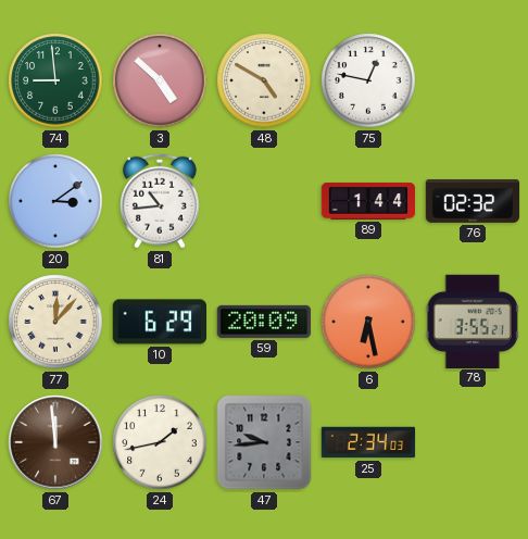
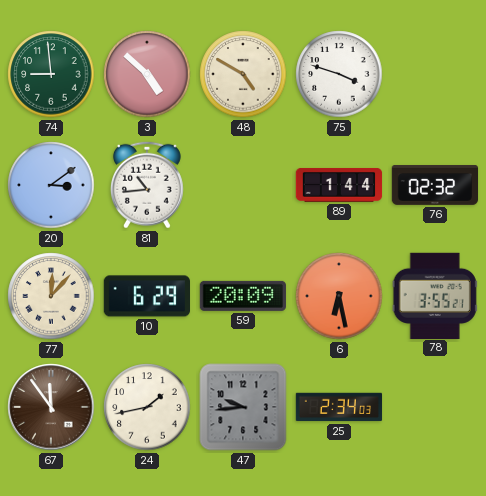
75: 12:47 -> 3:48 (339, 74)
67: 11:59 -> 11:54 (51, 407)
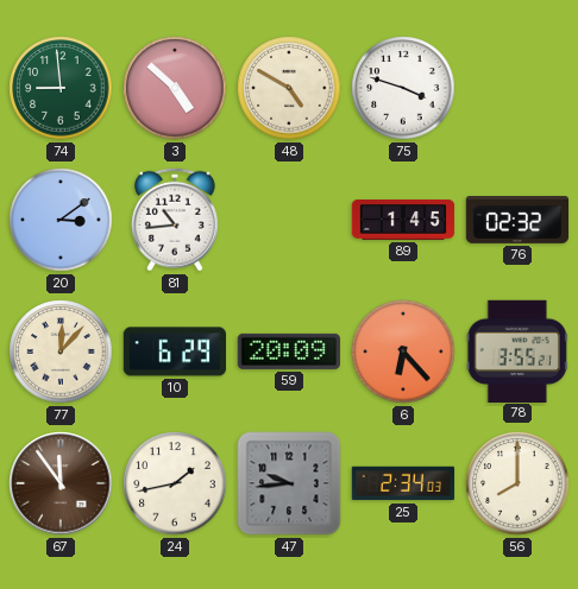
89: 1:44 -> 1:45 (403, 221)
6: 6:28 -> 6:23 (403, 351)
56: none -> 8:00 (517, 483)
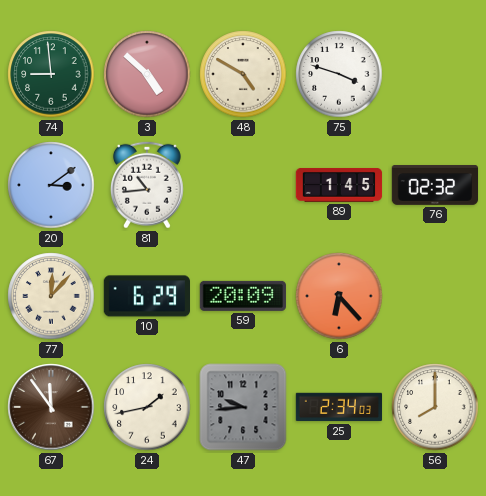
78: 3:55 -> none (517, 350)
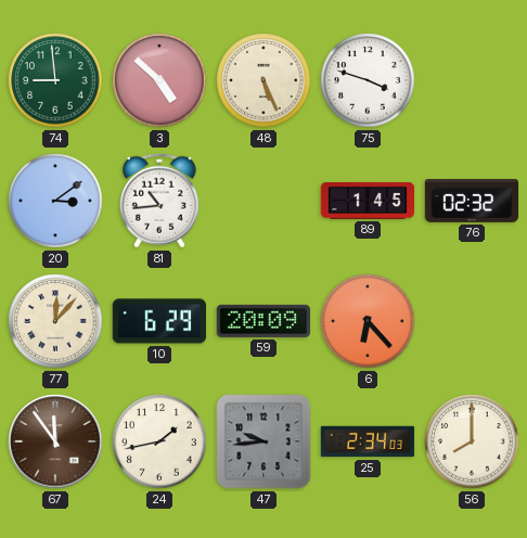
48: 4:50 -> 5:26 (263, 80)
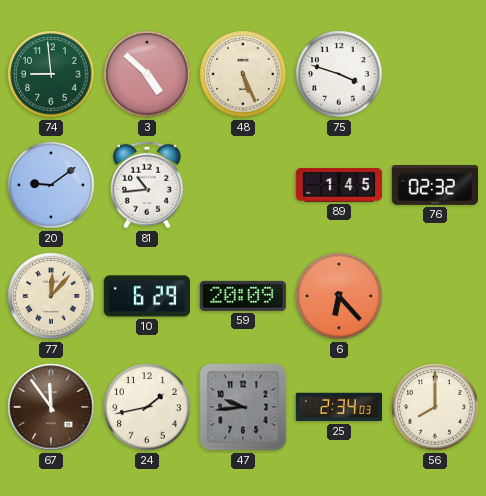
20: 3:09 -> 9:09 (51, 185)
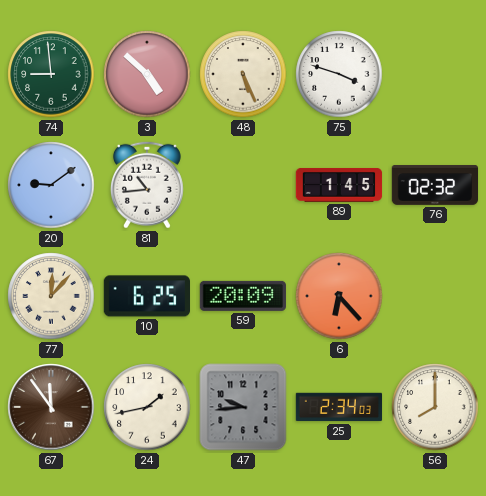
10: 6:29 -> 6:25 (146, 296)
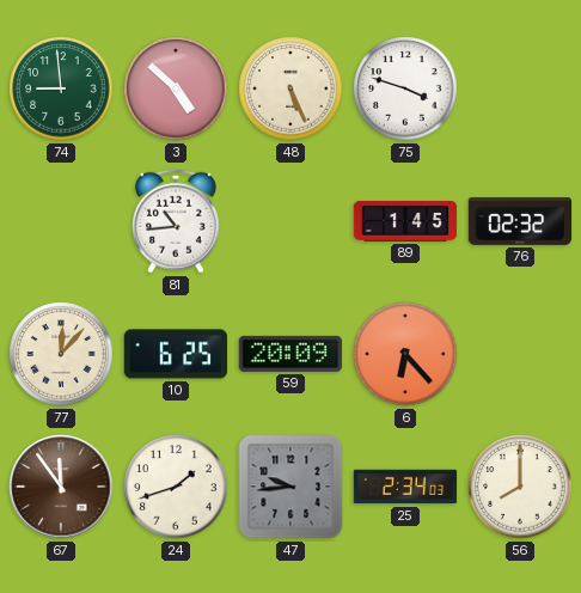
20: 9:09 -> none (51, 185)
24: 1:43 -> 1:42 (176, 487)
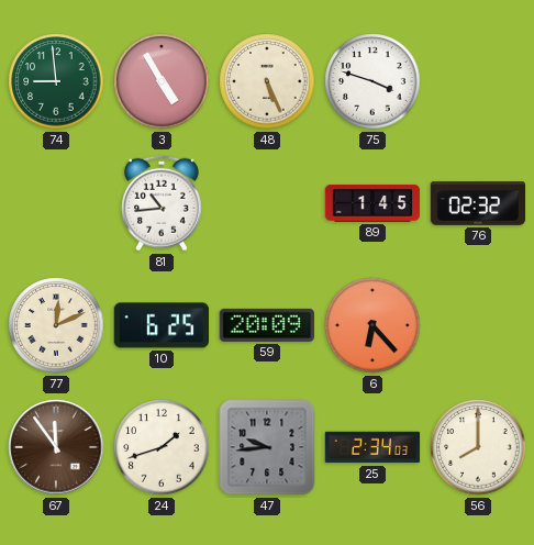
3: 4:52 -> 4:55 (162, 81)
77: 12:07 -> 12:11 (56, 325)
